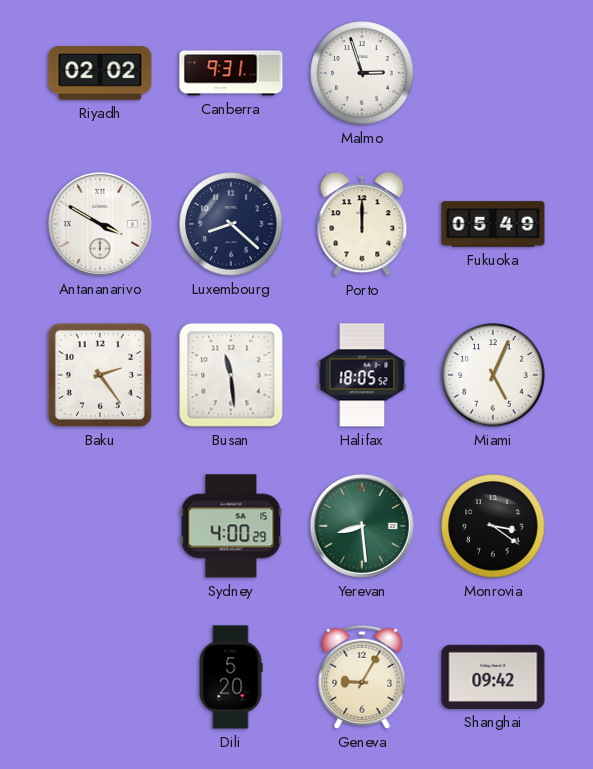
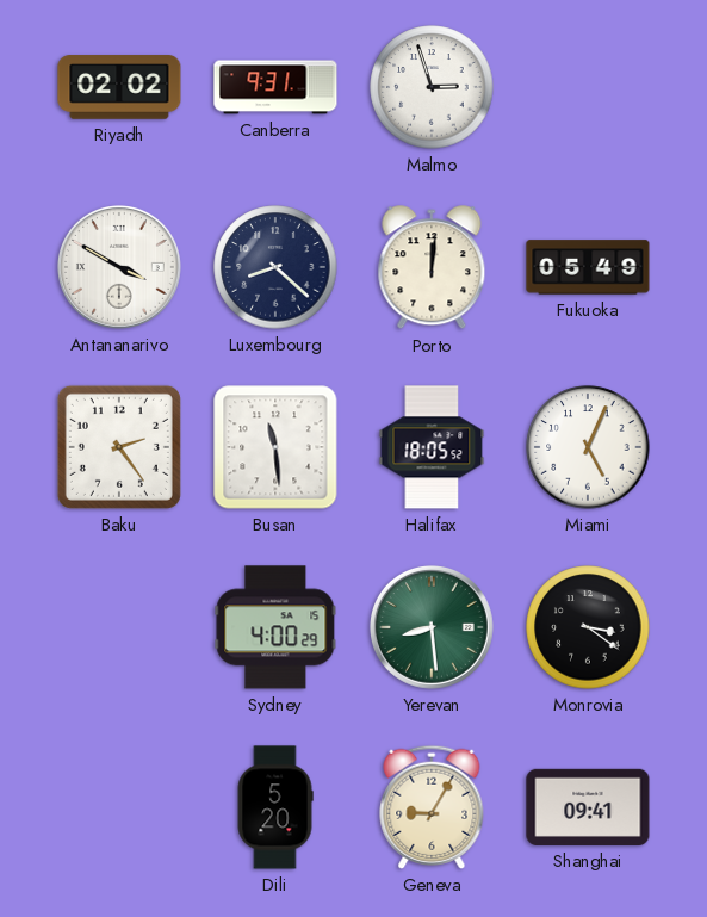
Porto: 12:00 -> 12:01 (432, 268)
Shanghai: 09:42 -> 09:41 (588, 807)
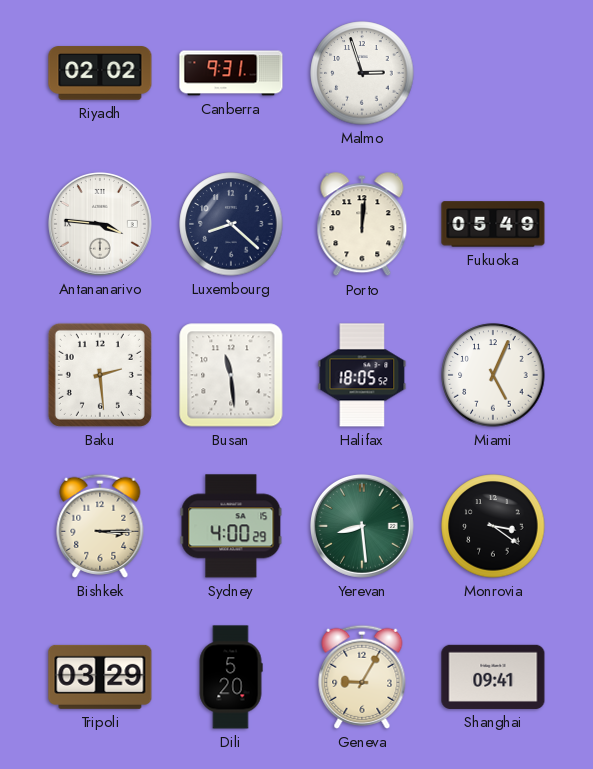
Antananarivo: 3:50 -> 3:46 (100, 224)
Baku: 2:24 -> 2:29 (100, 375)
Bishkek: none -> 3:15 (100, 526)
Tripoli: none -> 03:29 (100, 677)
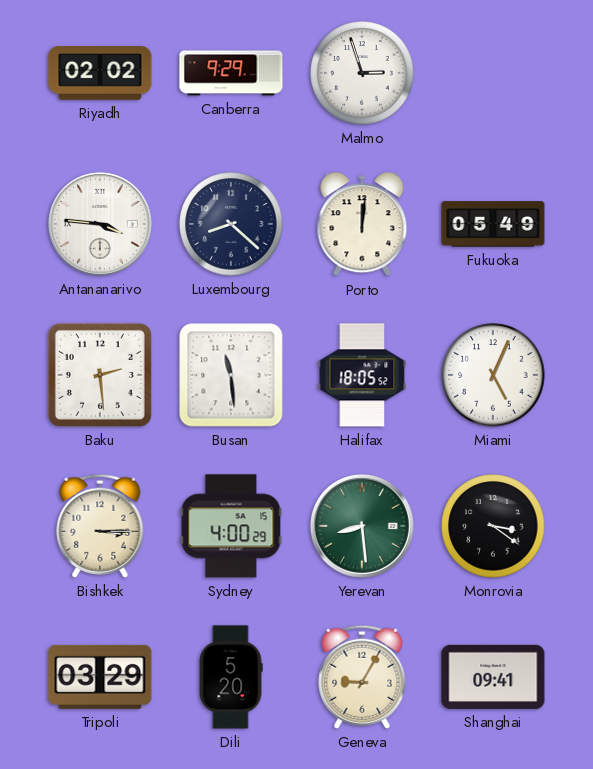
Canberra: 9:31 -> 9:29 (231, 73)
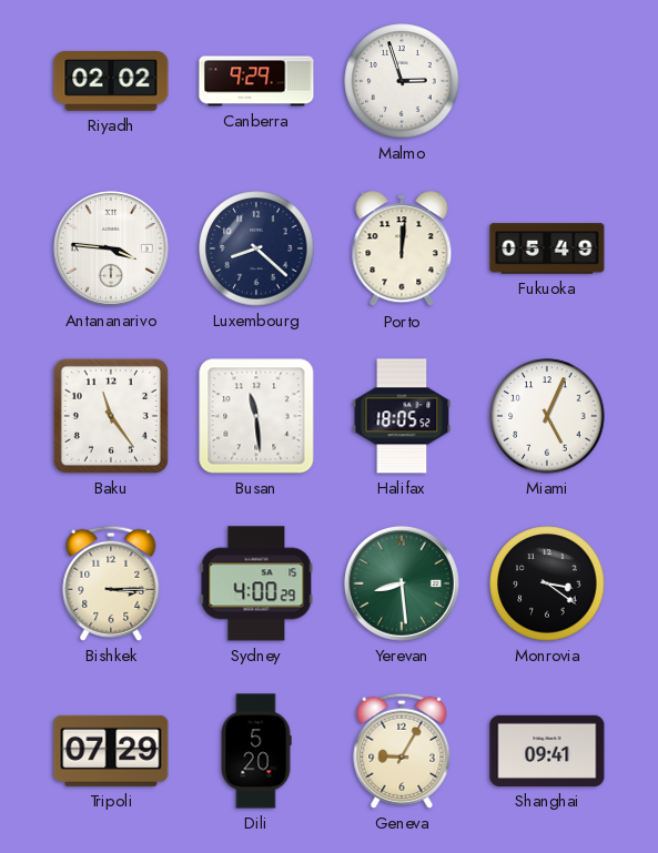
Baku: 2:29 -> 11:24 (111, 416)
Tripoli: 03:29 -> 07:29 (111, 751)
